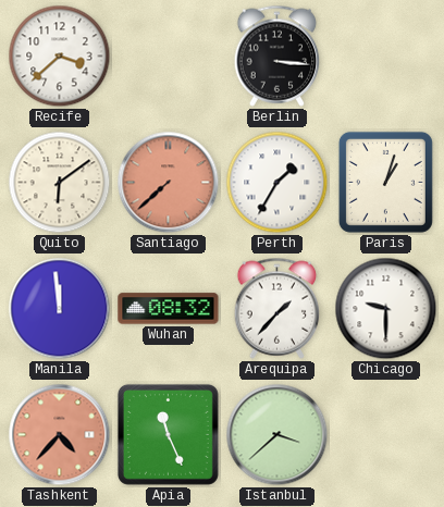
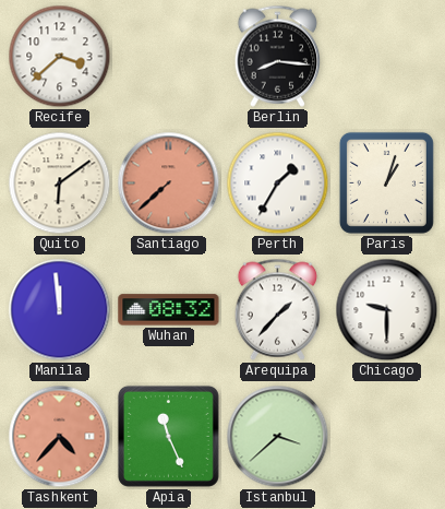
Berlin: 3:16 -> 8:16 (278, 56)
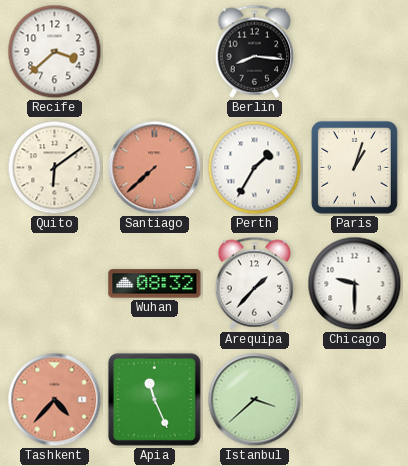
Manila: 11:59 -> none (60, 310)
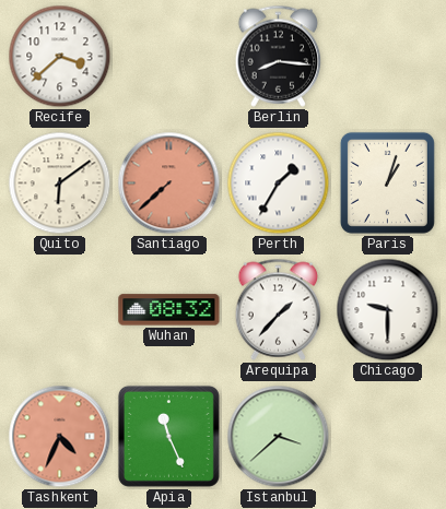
Tashkent: 4:37 -> 4:34 (60, 437)
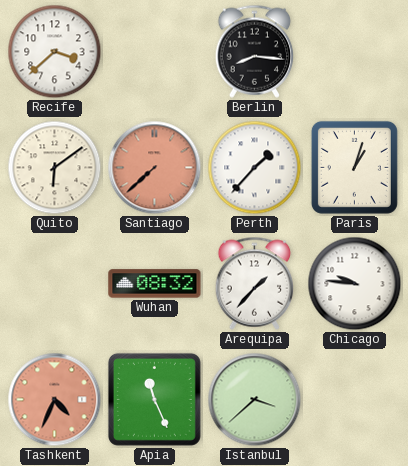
Perth: 1:35 -> 1:37 (255, 168)
Chicago: 9:30 -> 9:46 (355, 284)
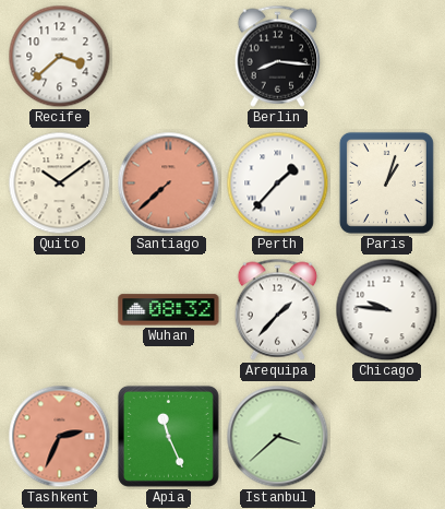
Quito: 6:09 -> 10:09 (60, 184)
Tashkent: 4:34 -> 2:34 (60, 437)
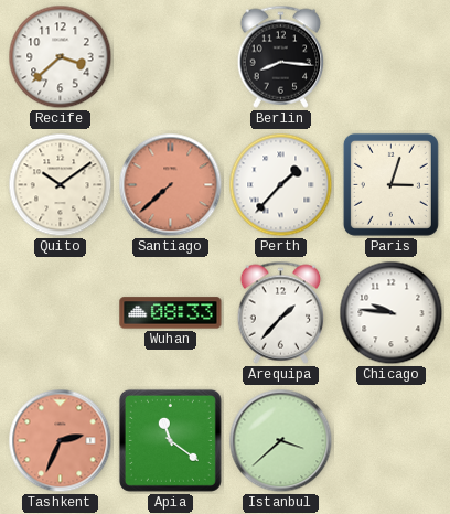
Paris: 1:03 -> 3:03 (390, 184)
Wuhan: 08:32 -> 08:33 (171, 313)
Apia: 11:26 -> 11:21 (170, 440)
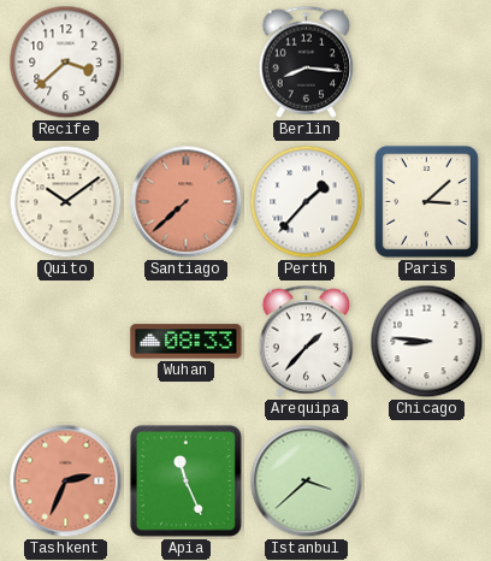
Paris: 3:03 -> 3:08 (426, 201)
Chicago: 9:46 -> 8:46 (427, 342)
Apia: 11:21 -> 11:26 (185, 480)
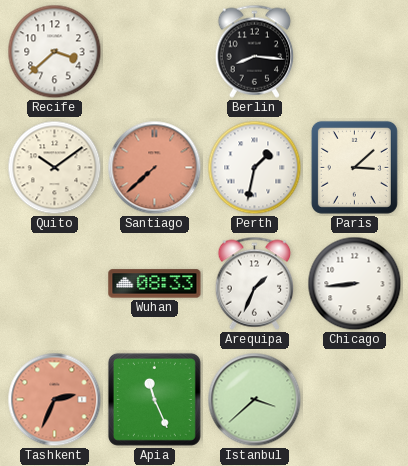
Perth: 1:37 -> 1:32 (255, 168)
Arequipa: 1:37 -> 1:34 (255, 283)
Chicago: 8:46 -> 8:44 (355, 284)
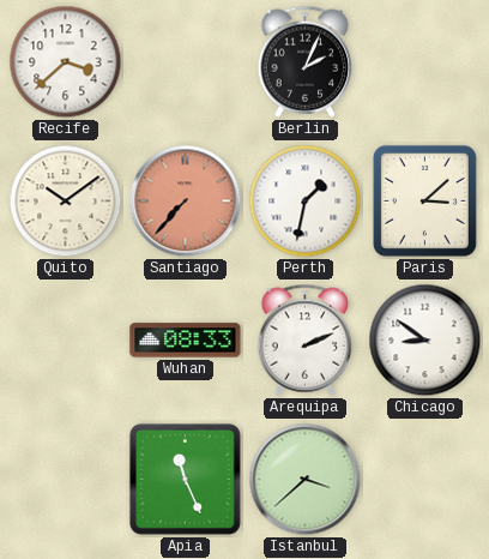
Berlin: 8:16 -> 2:04 (306, 61)
Santiago: 7:38 -> 7:37 (186, 202)
Arequipa: 1:34 -> 2:11 (306, 339)
Chicago: 8:44 -> 8:51 (425, 341)
Tashkent: 2:34 -> none (55, 400)
